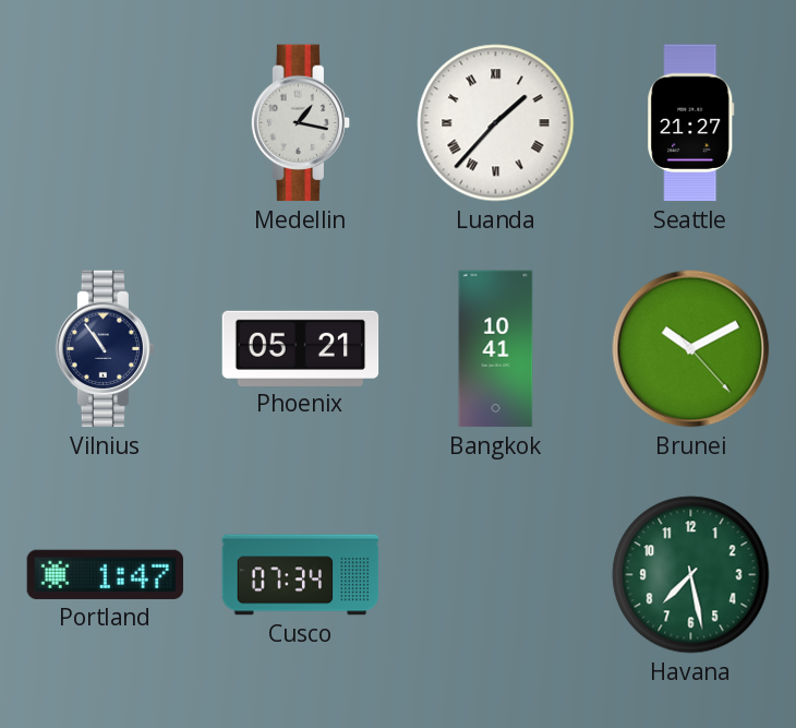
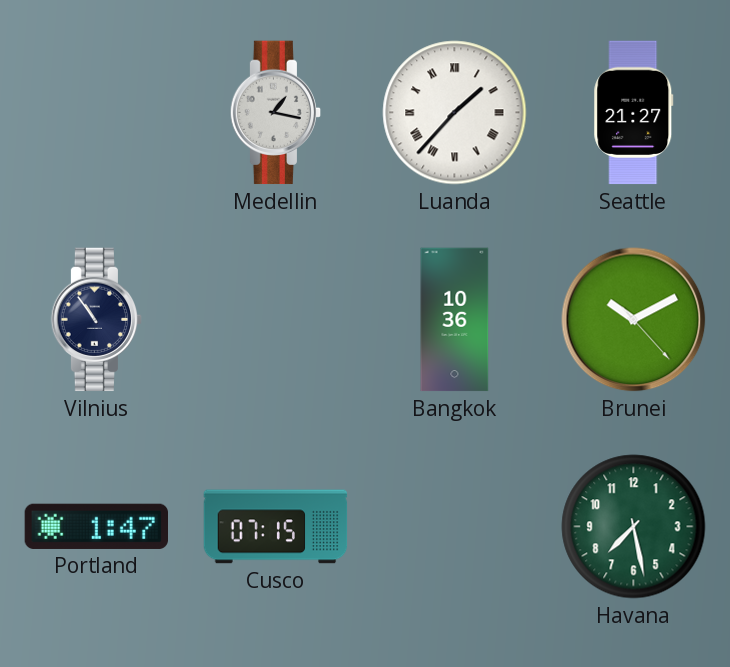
Phoenix: 05:21 -> none (301, 348)
Bangkok: 10:41 -> 10:36 (455, 320)
Cusco: 07:34 -> 07:15 (276, 527)
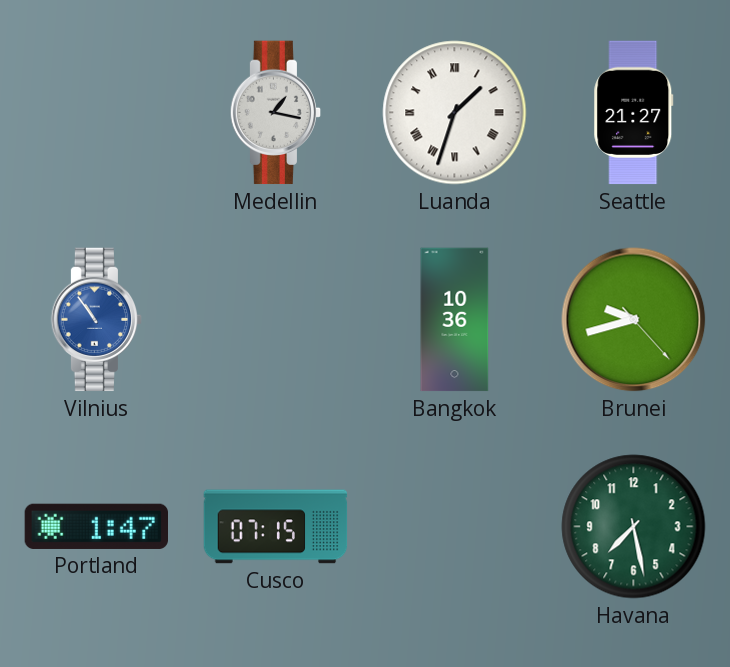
Luanda: 1:37 -> 1:33 (455, 113)
Vilnius dial: navy -> blue (97, 320)
Brunei: 10:10 -> 9:42 (634, 320)
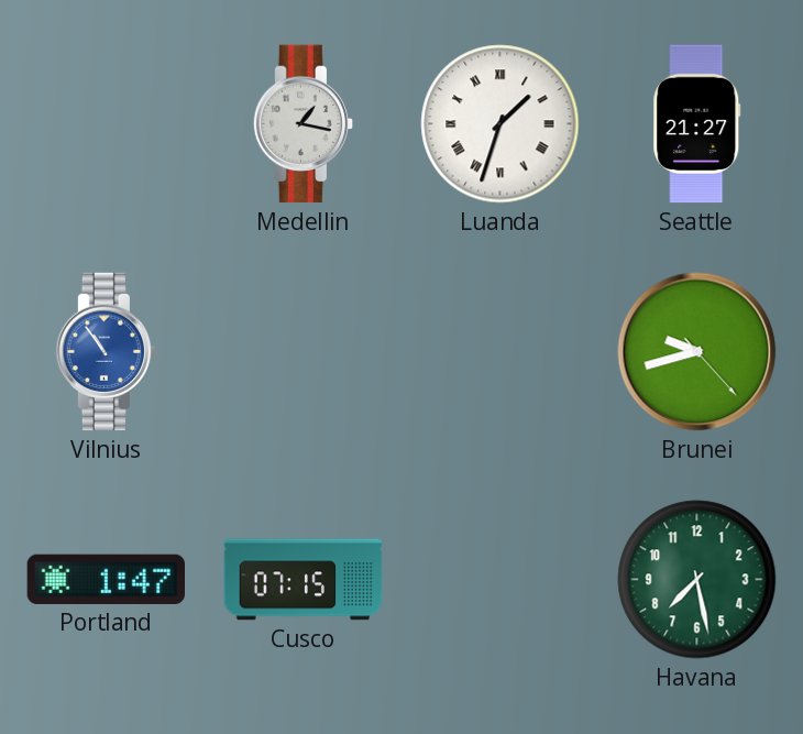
Bangkok: 10:36 -> none (455, 320)
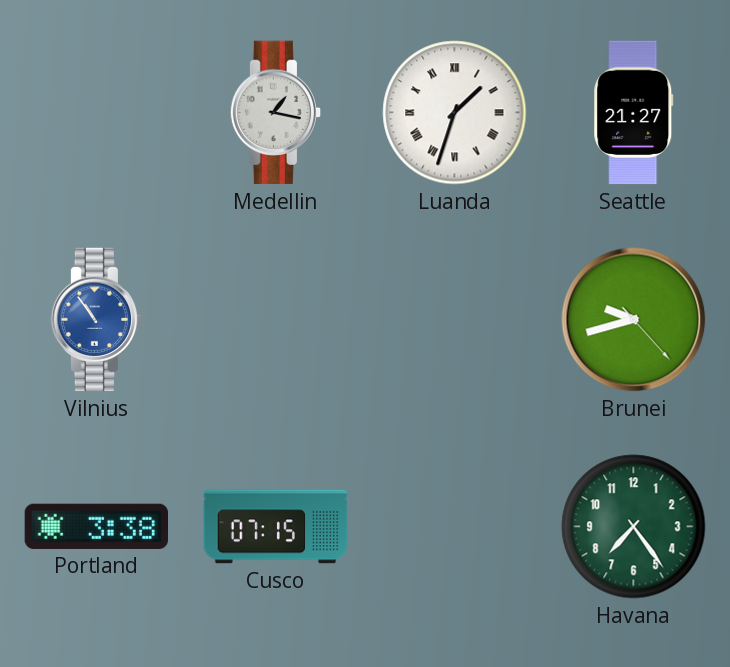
Portland: 1:47 -> 3:38 (97, 526)
Havana: 7:28 -> 7:24 (634, 527)
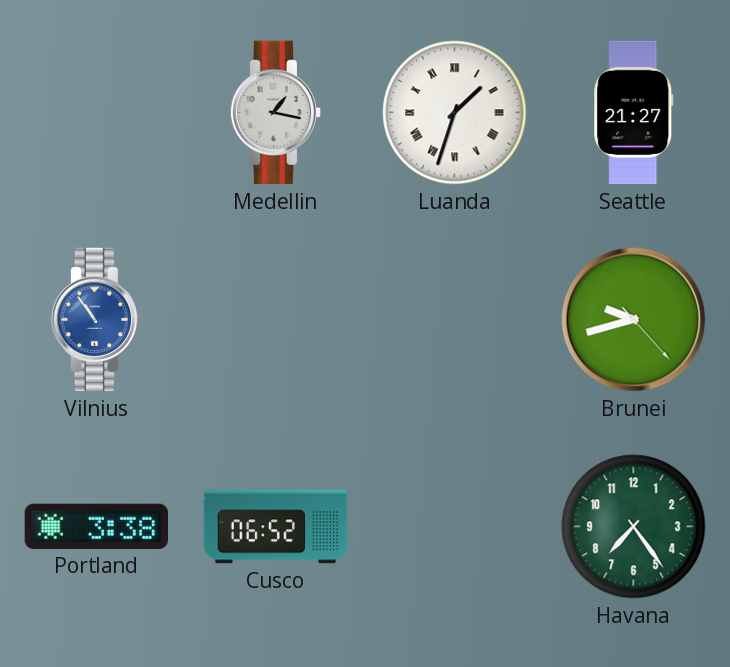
Cusco: 07:15 -> 06:52 (276, 527)
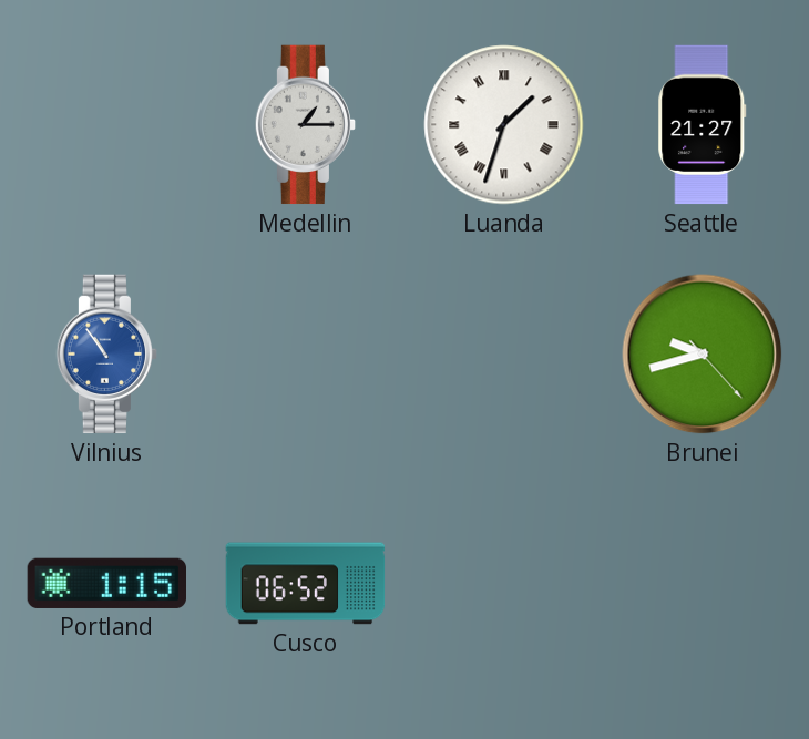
Medellin: 1:17 -> 1:15 (306, 125)
Portland: 3:38 -> 1:15 (107, 583)
Havana: 7:24 -> none (634, 527)
